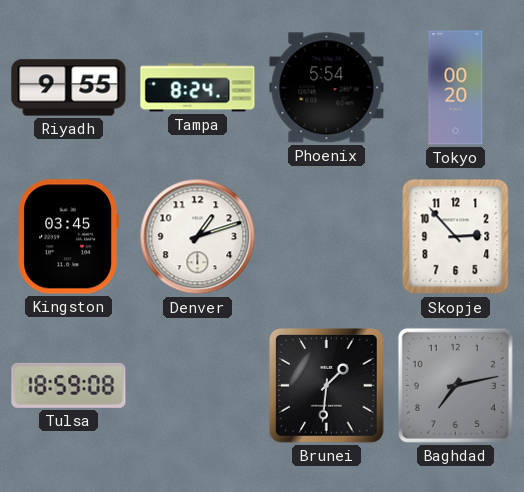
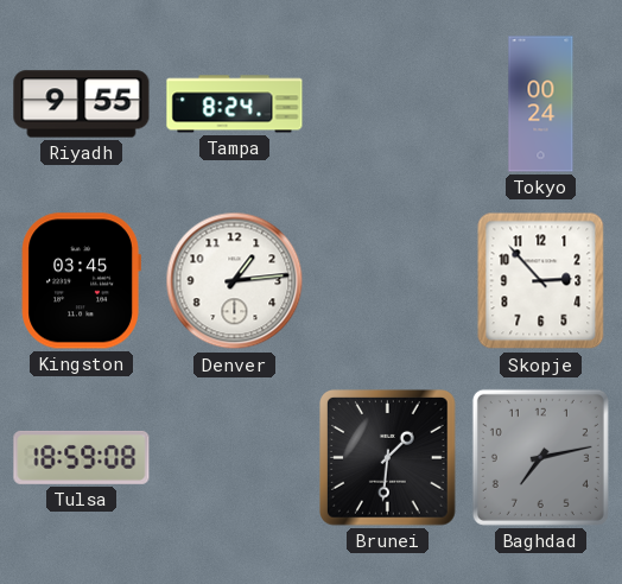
Phoenix: 5:54 -> none (327, 88)
Tokyo: 00:20 -> 00:24 (541, 104)
Denver: 1:12 -> 1:14 (235, 281)
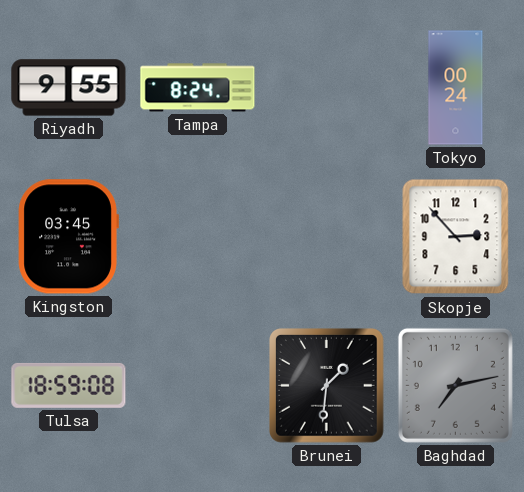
Denver: 1:14 -> none (235, 281)
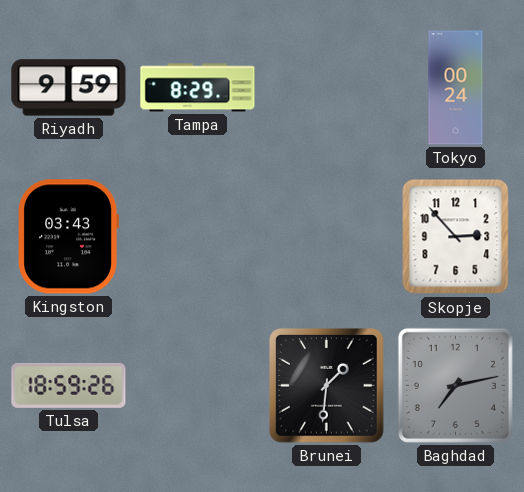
Riyadh: 9:55 -> 9:59 (69, 88)
Tampa: 8:24 -> 8:29 (198, 88)
Kingston: 03:45 -> 03:43 (68, 237)
Tulsa: 18:59:08 -> 18:59:26 (69, 385)
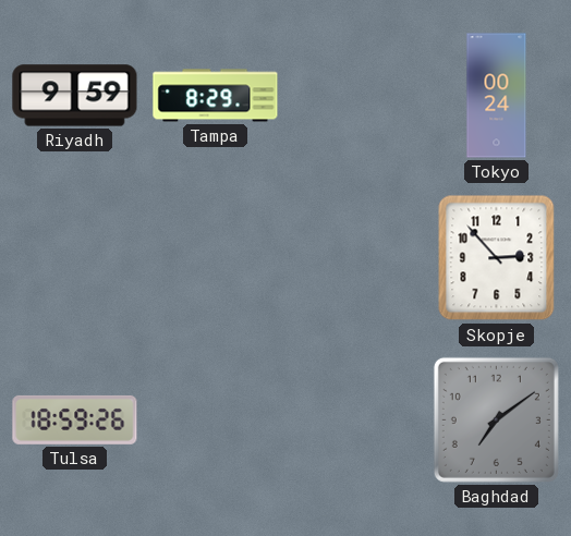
Kingston: 03:43 -> none (68, 237)
Brunei: 1:31 -> none (327, 386)
Baghdad: 7:13 -> 7:09 (496, 419)
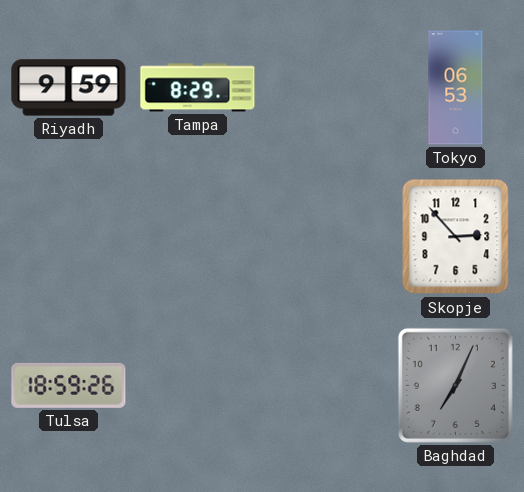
Tokyo: 00:24 -> 06:53 (456, 88)
Baghdad: 7:09 -> 7:04 (455, 385)
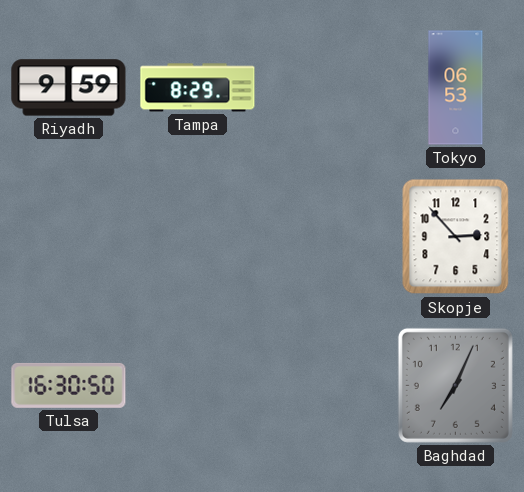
Tulsa: 18:59 -> 16:30 (69, 385)
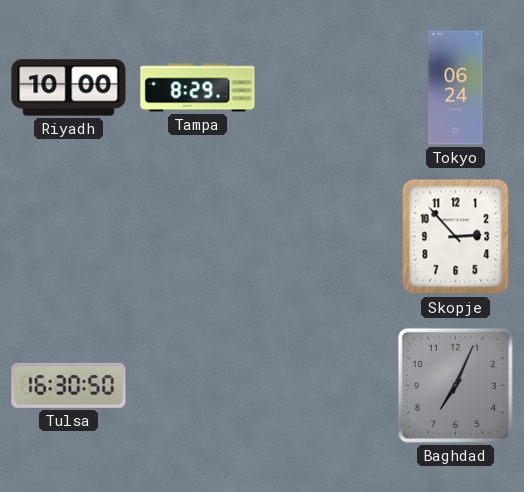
Riyadh: 9:59 -> 10:00 (69, 88)
Tokyo: 06:53 -> 06:24 (456, 88)
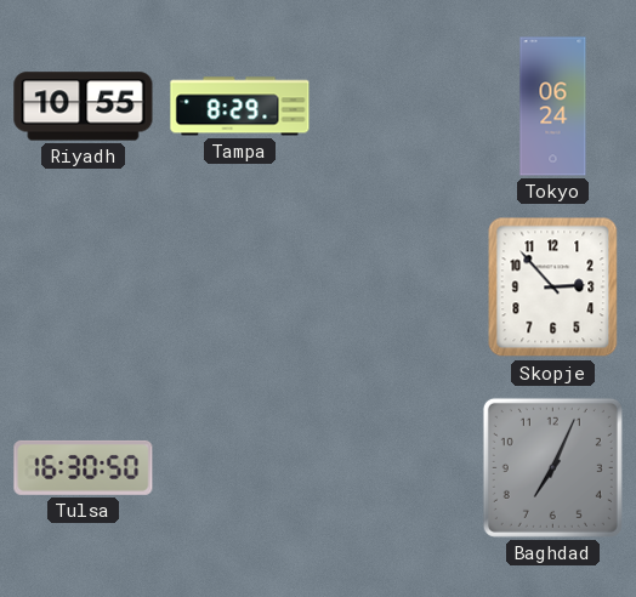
Riyadh: 10:00 -> 10:55 (84, 107)
